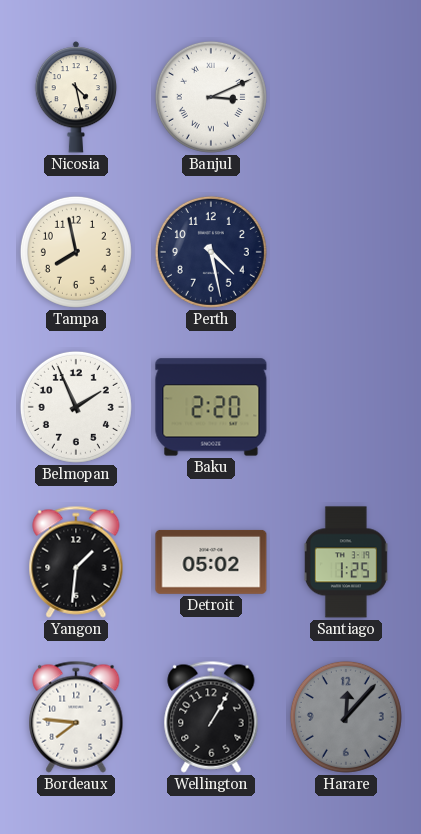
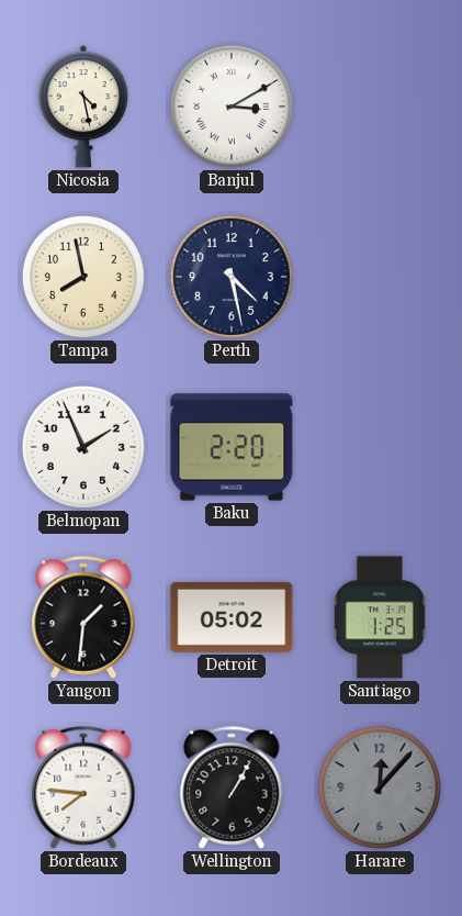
Banjul: 3:11 -> 3:10 (232, 107)
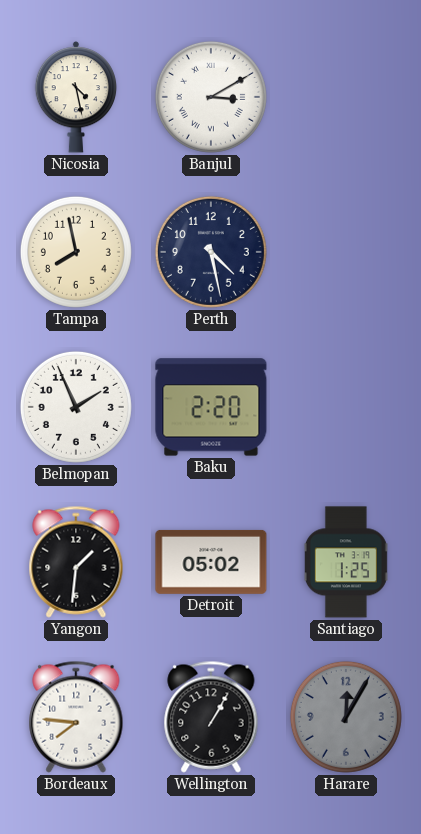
Harare: 12:07 -> 12:05 (346, 717)
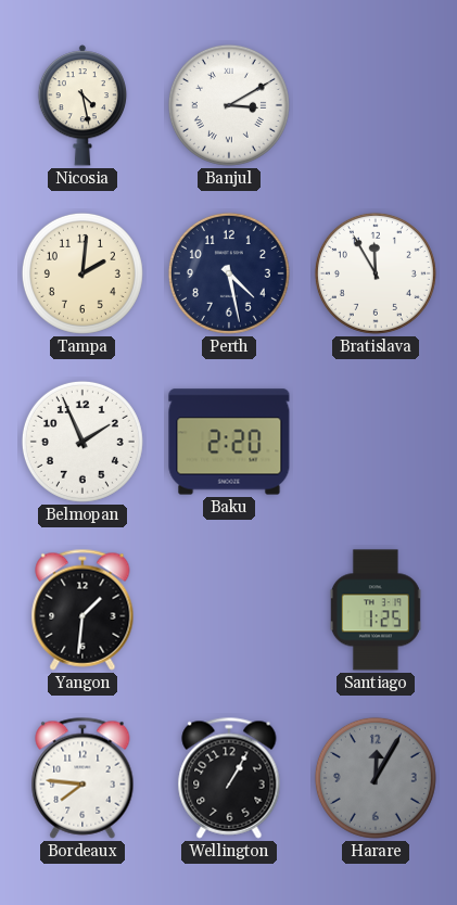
Tampa: 7:58 -> 2:01 (82, 273)
Bratislava: none -> 11:55 (376, 273)
Detroit: 05:02 -> none (211, 562)
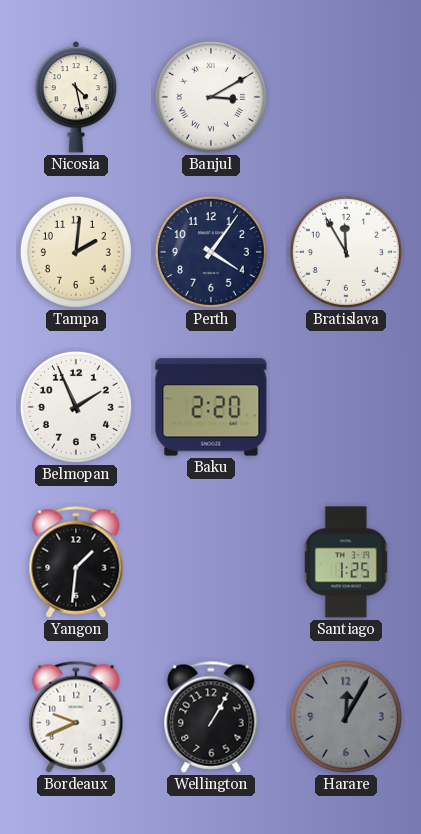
Perth: 4:28 -> 4:06 (211, 252)
Bordeaux: 7:46 -> 9:41 (76, 717)
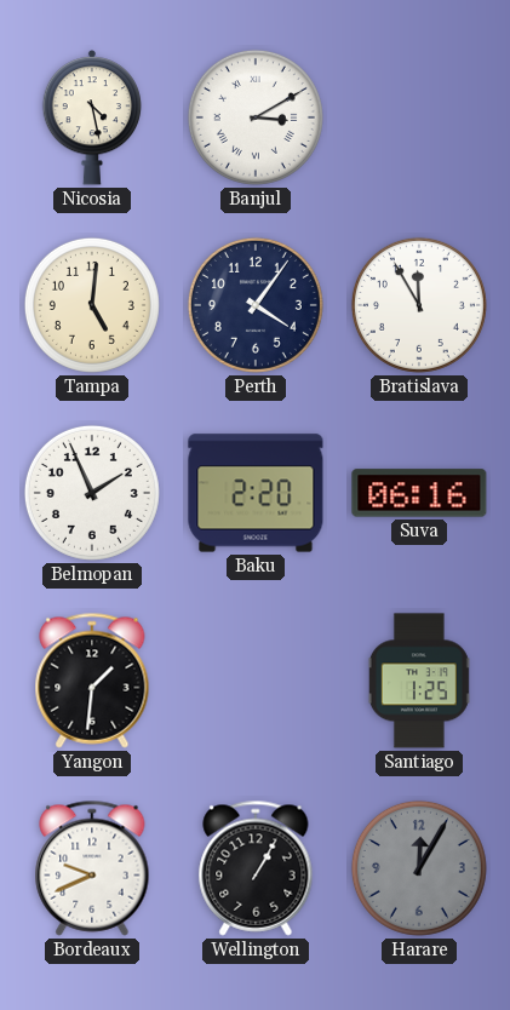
Tampa: 2:01 -> 5:01 (92, 305)
Suva: none -> 06:16 (419, 493)
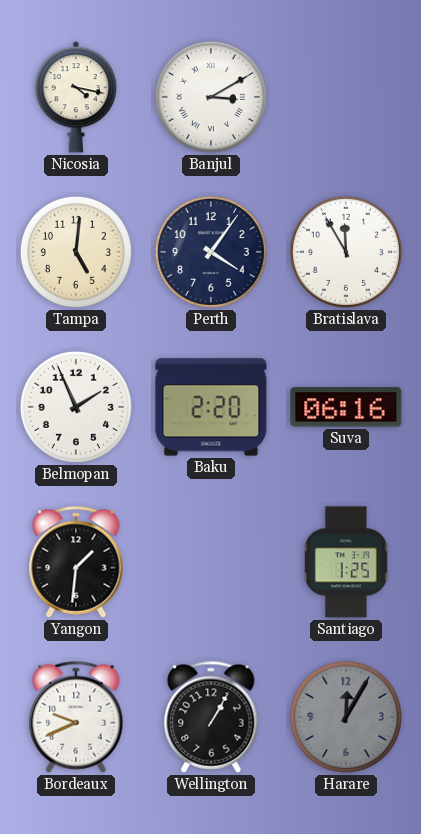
Nicosia: 4:28 -> 4:17 (76, 97)
